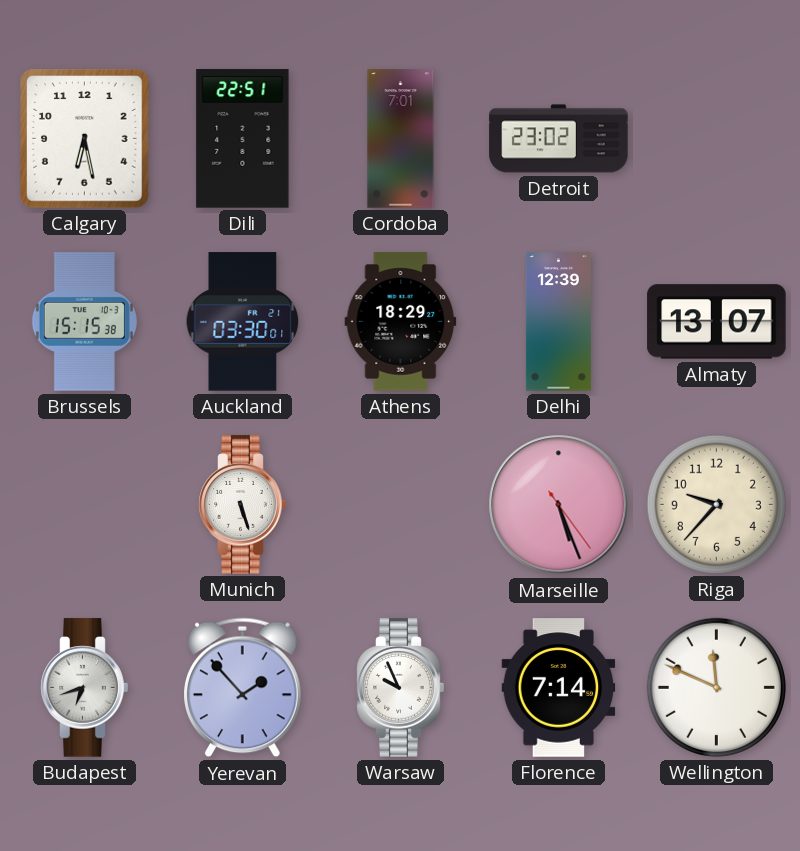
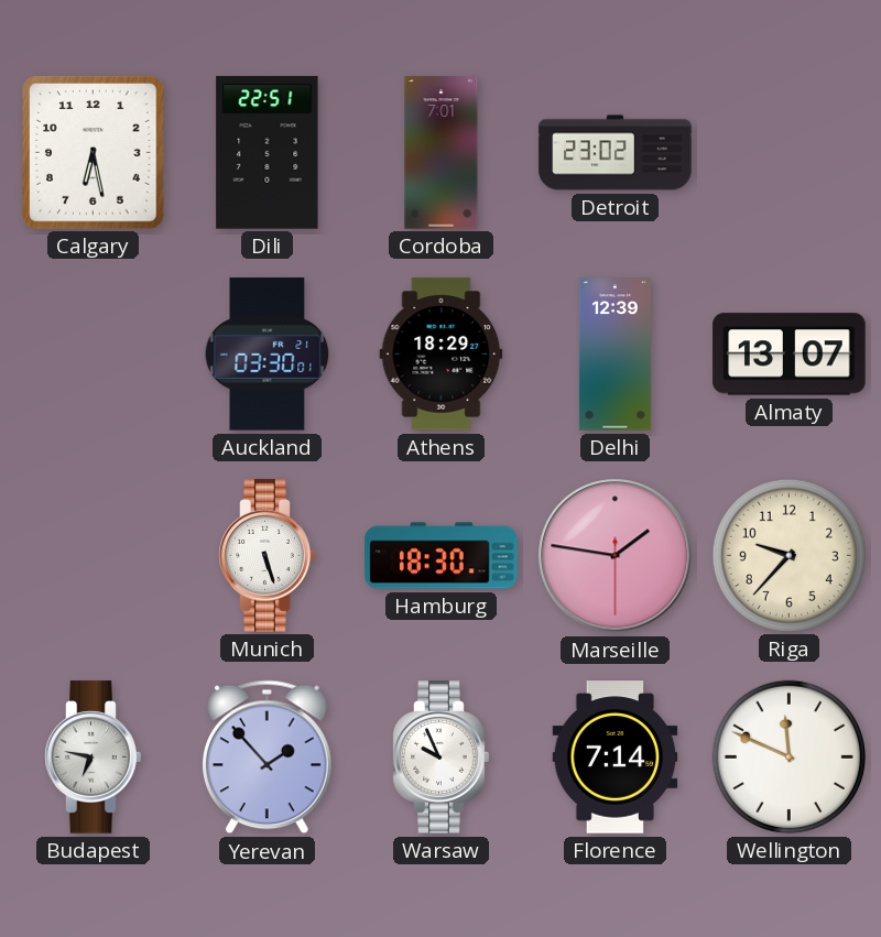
Brussels: 15:15 -> none (84, 322)
Hamburg: none -> 18:30 (442, 556)
Marseille: 5:26 -> 1:46 (616, 556)
Budapest: 6:42 -> 6:47 (94, 758)
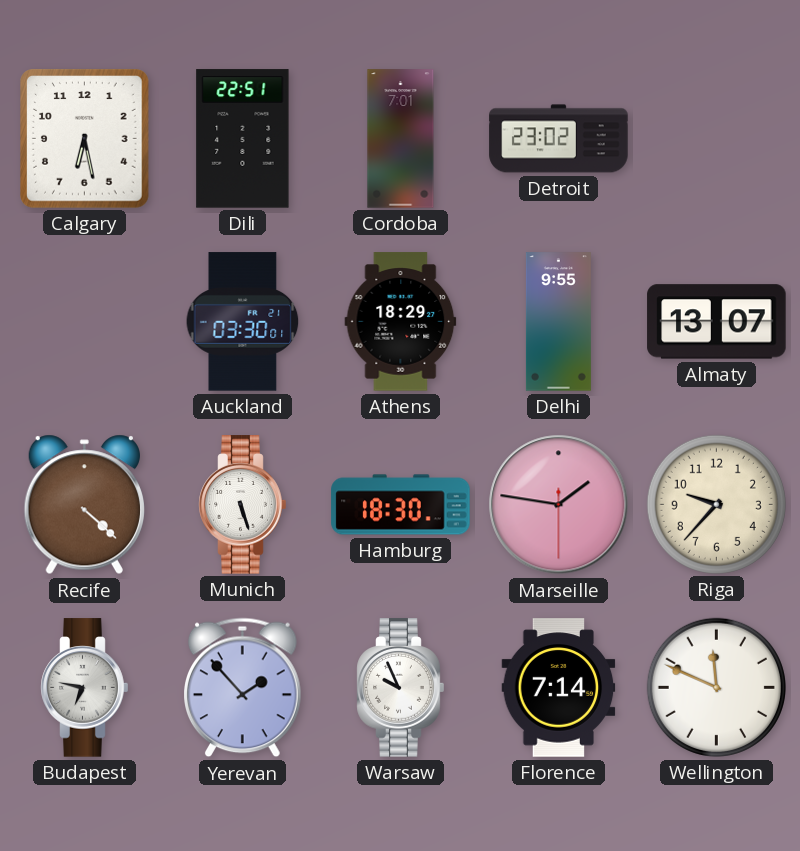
Delhi: 12:39 -> 9:55 (558, 322)
Recife: none -> 4:22 (84, 505)
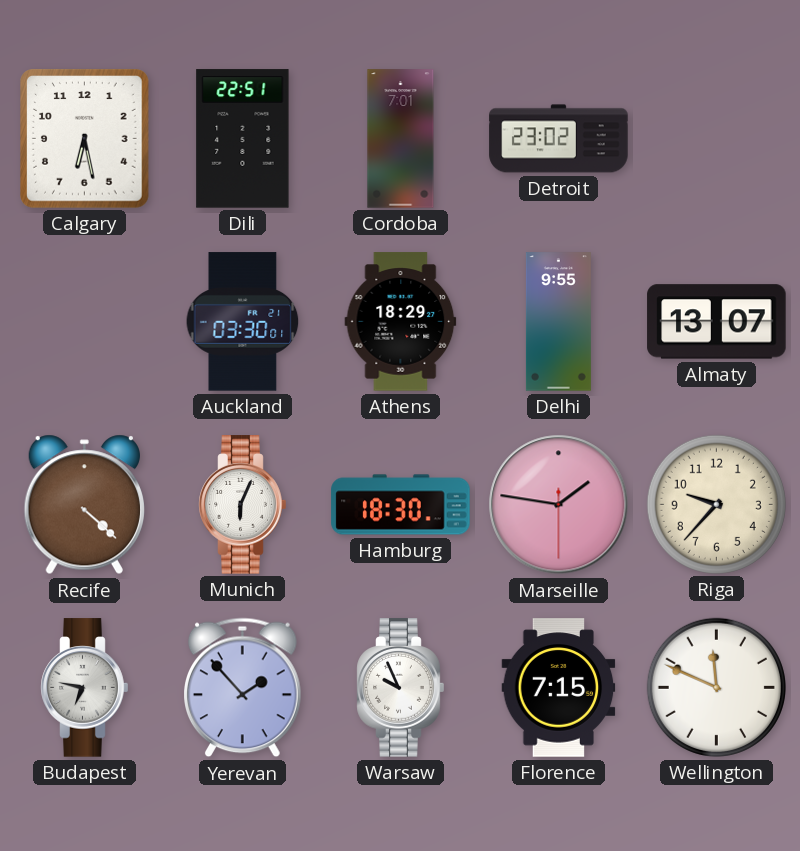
Munich: 5:27 -> 6:04 (243, 505)
Florence: 7:14 -> 7:15 (559, 688)
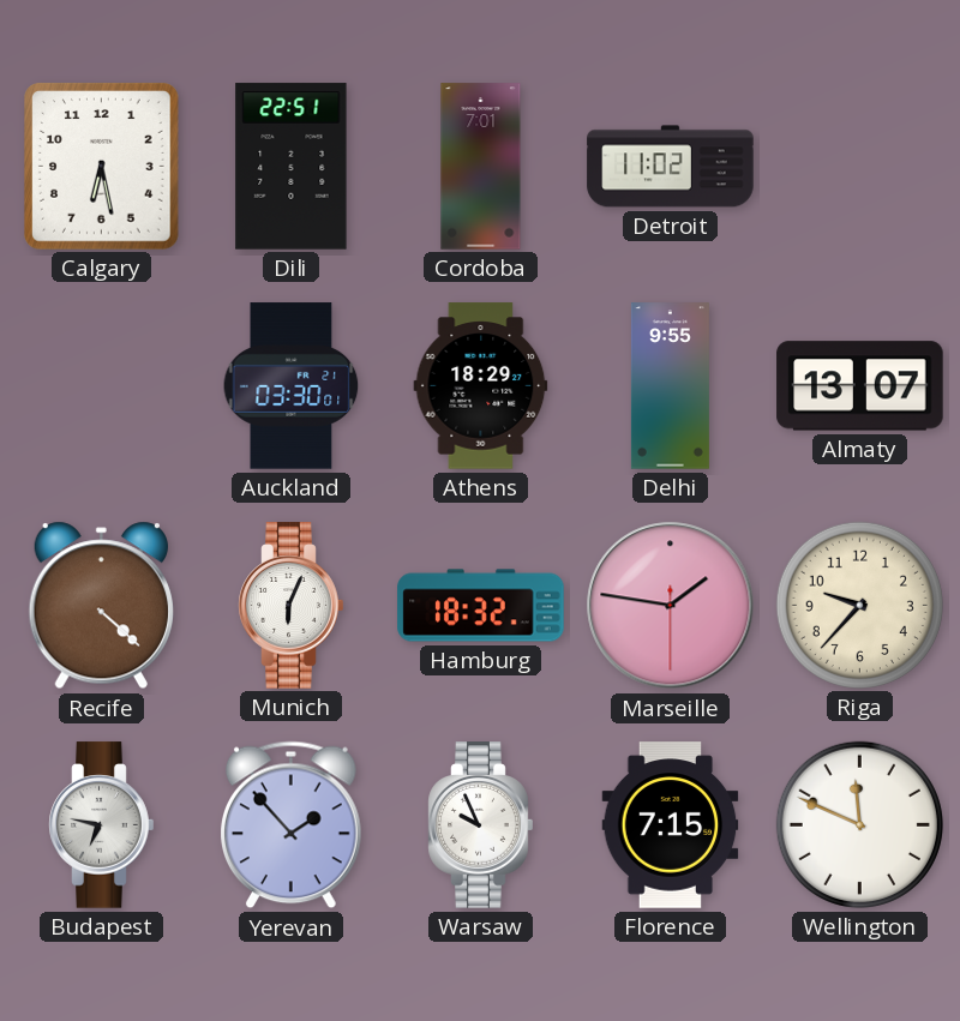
Detroit: 23:02 -> 11:02 (671, 167)
Hamburg: 18:30 -> 18:32 (481, 606)
